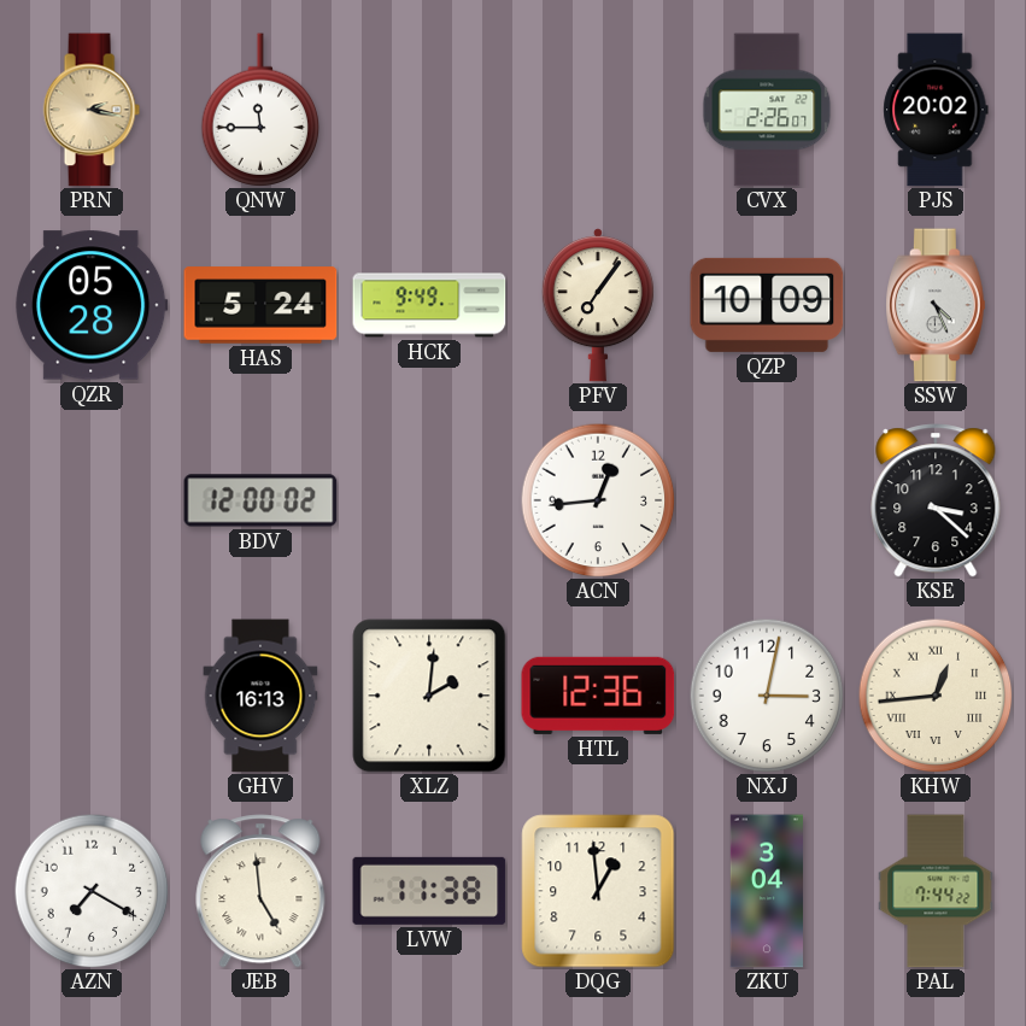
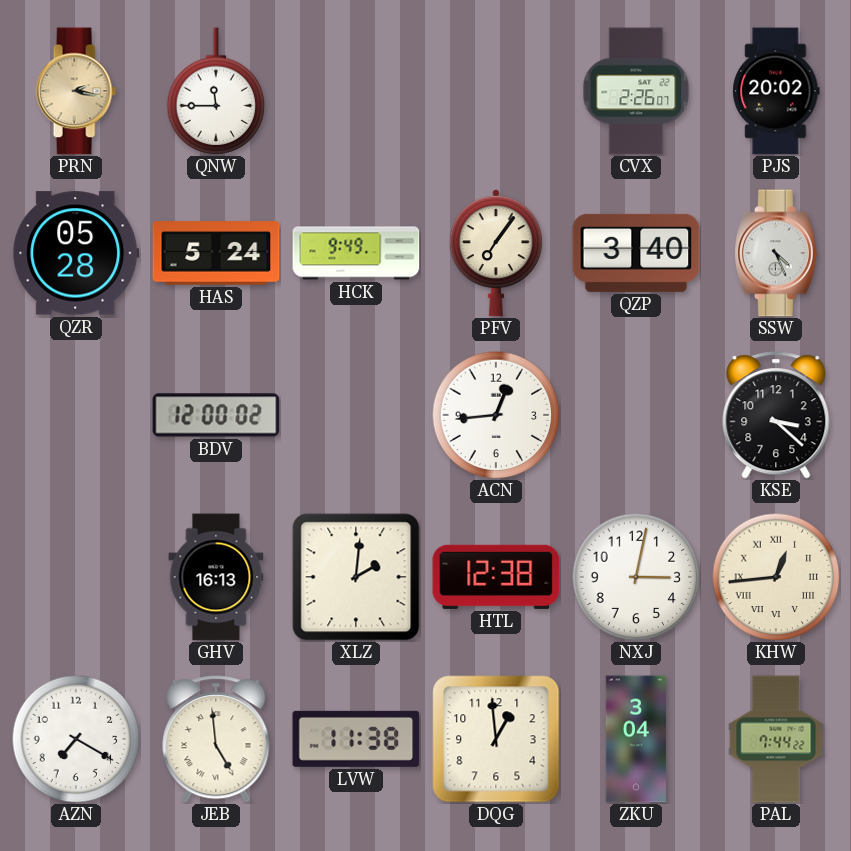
QZP: 10:09 -> 3:40 (636, 253)
HTL: 12:36 -> 12:38 (496, 577)
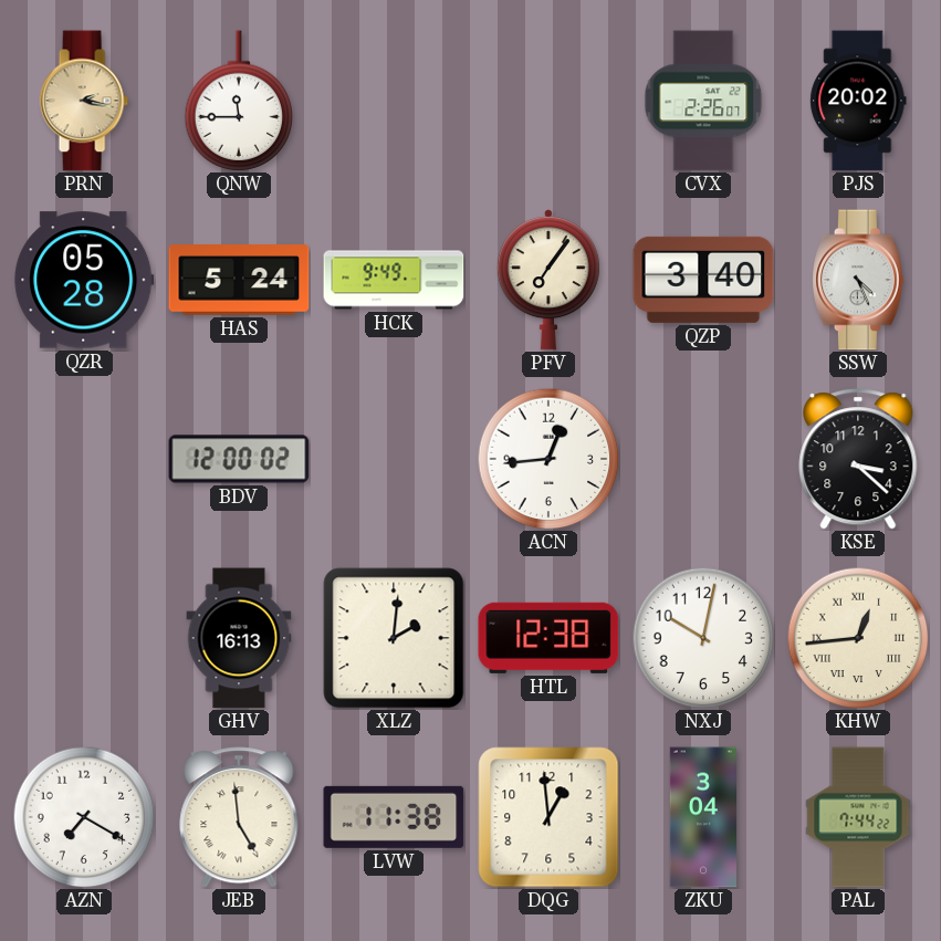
NXJ: 3:02 -> 10:02 (703, 638)
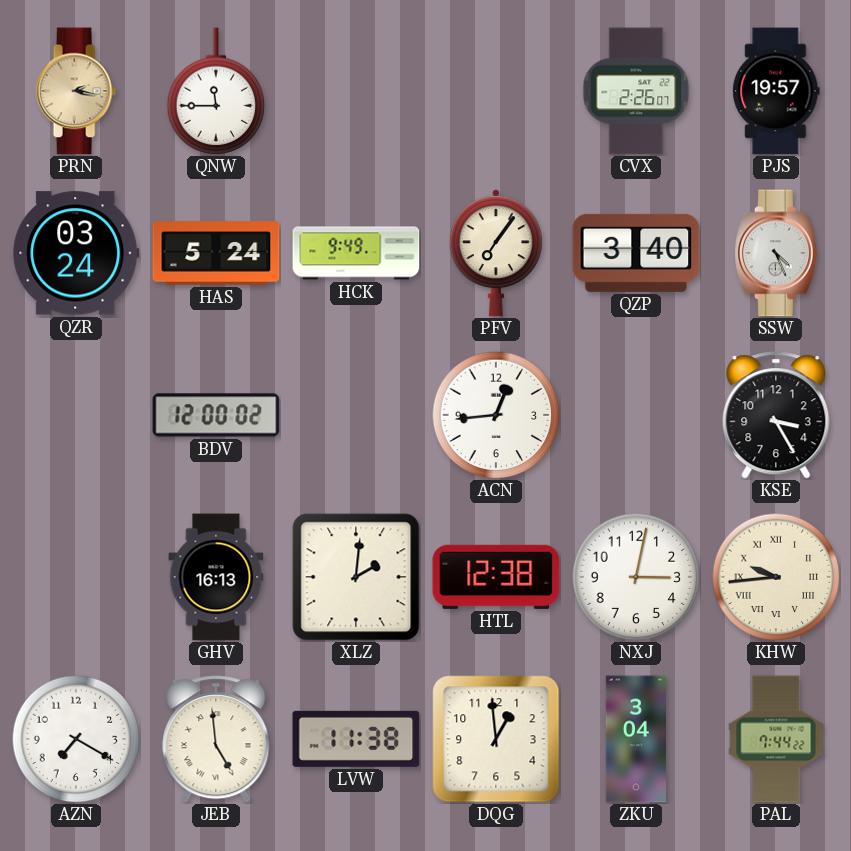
PJS: 20:02 -> 19:57 (776, 91)
QZR: 05:28 -> 03:24 (76, 253)
KSE: 3:22 -> 3:25 (776, 415)
NXJ: 10:02 -> 3:02 (636, 577)
KHW: 12:44 -> 9:44 (776, 577)
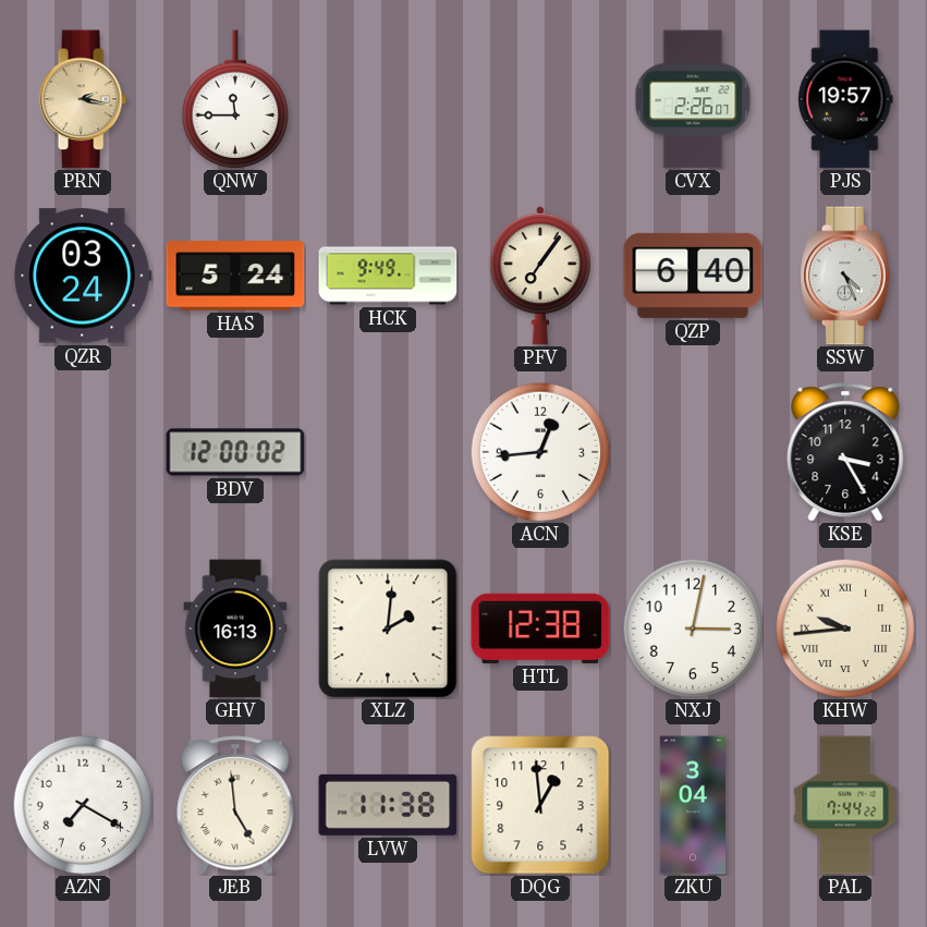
QZP: 3:40 -> 6:40 (693, 276)
